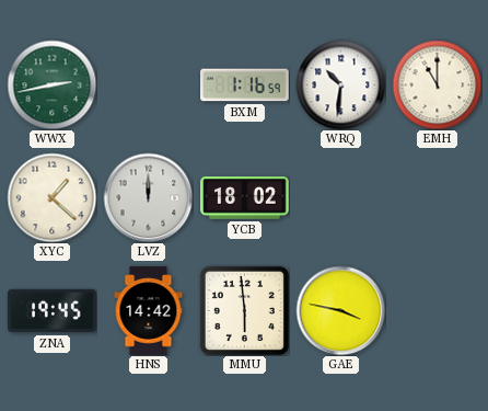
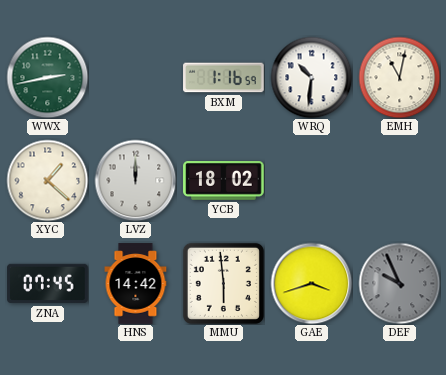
EMH: 11:00 -> 11:02 (399, 77)
ZNA: 19:45 -> 07:45 (48, 284)
GAE: 3:47 -> 3:42 (311, 283)
DEF: none -> 9:56 (399, 283)
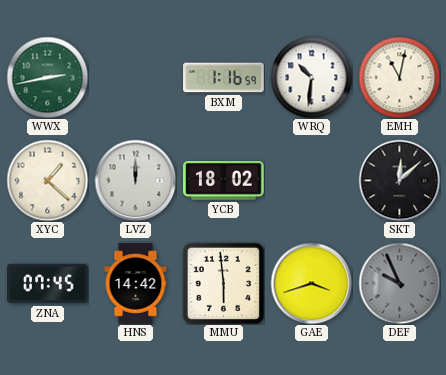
SKT: none -> 12:08 (399, 180)
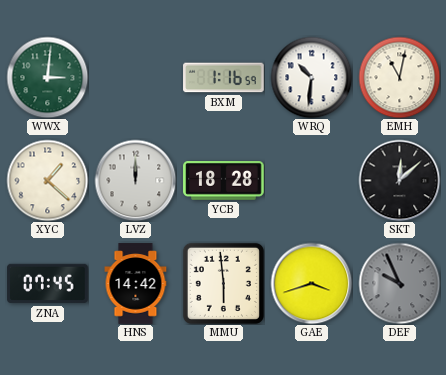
WWX: 2:43 -> 3:01 (47, 77)
YCB: 18:02 -> 18:28 (224, 181)
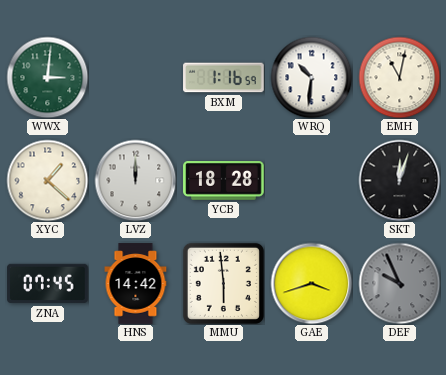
SKT: 12:08 -> 12:03 (399, 180)
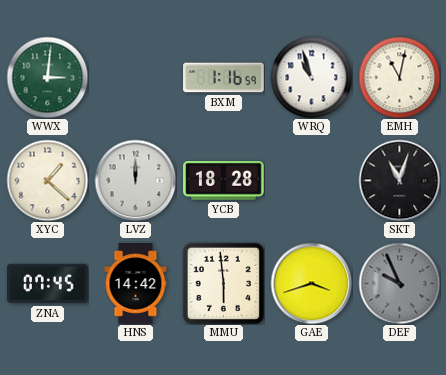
WRQ: 10:31 -> 10:57 (311, 77)
SKT: 12:03 -> 11:03 (399, 180)
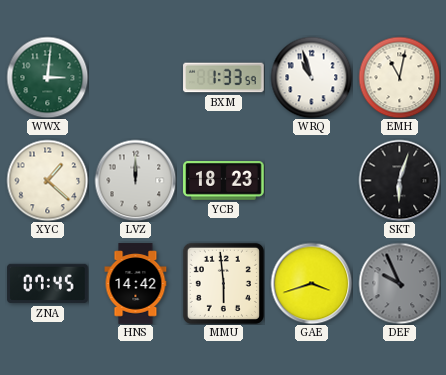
BXM: 1:16 -> 1:33 (224, 78)
YCB: 18:28 -> 18:23 (224, 181)
SKT: 11:03 -> 6:03 (399, 180)
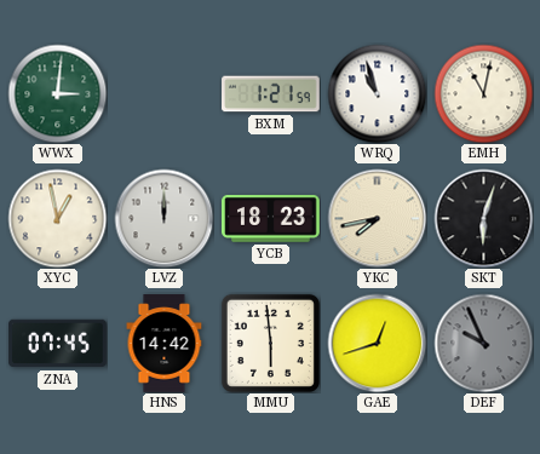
BXM: 1:33 -> 1:21 (271, 94)
XYC: 1:22 -> 12:58 (57, 218)
YKC: none -> 7:43 (377, 218)
GAE: 3:42 -> 12:42 (377, 343)
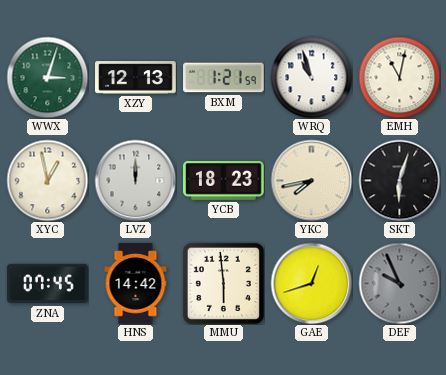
WWX: 3:01 -> 3:03 (47, 77)
XZY: none -> 12:13 (136, 78)
